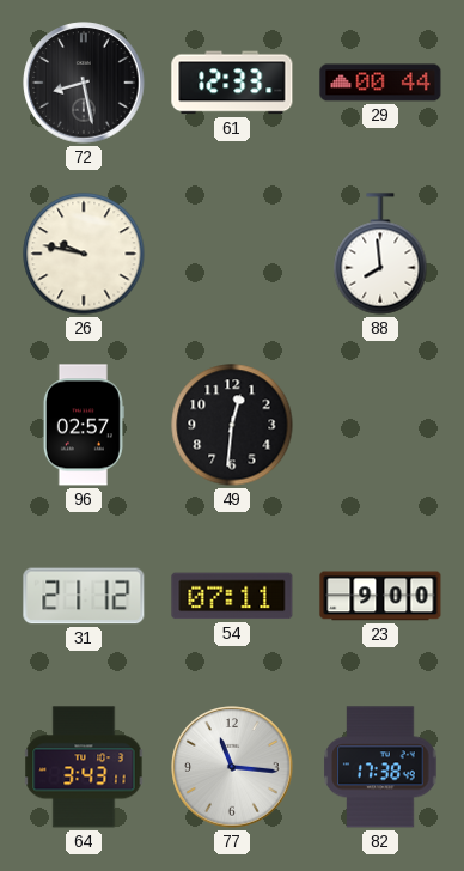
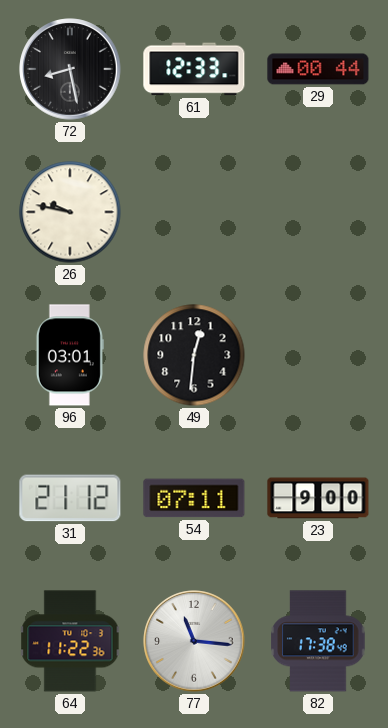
88: 7:59 -> none (380, 254)
96: 02:57 -> 03:01 (70, 355)
64: 3:43 -> 11:22 (70, 641)
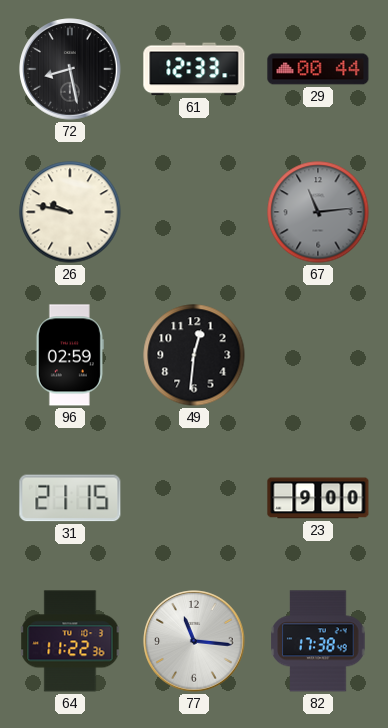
67: none -> 11:14 (318, 212)
96: 03:01 -> 02:59 (70, 355)
31: 21:12 -> 21:15 (70, 498)
54: 07:11 -> none (194, 498)
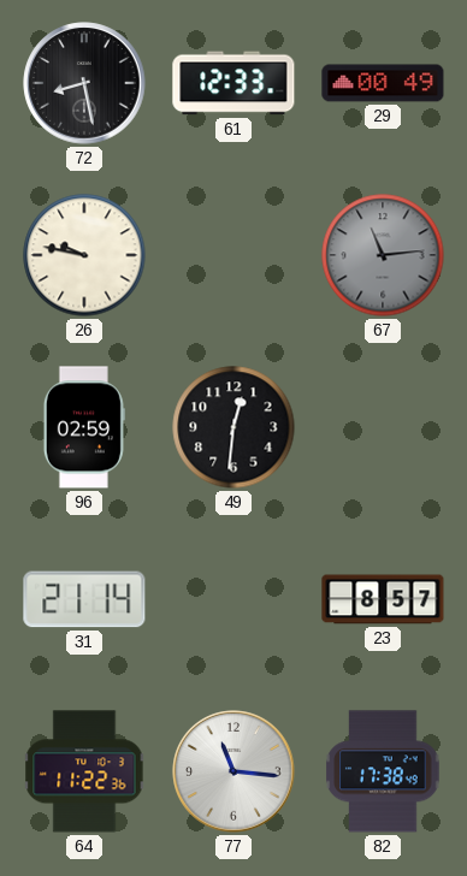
29: 00:44 -> 00:49 (383, 83)
31: 21:15 -> 21:14 (84, 599)
23: 9:00 -> 8:57 (383, 599)
